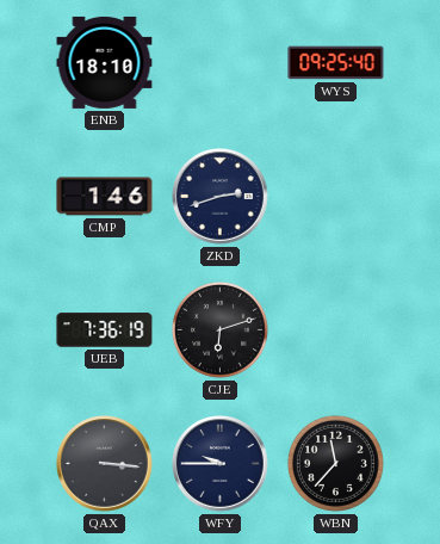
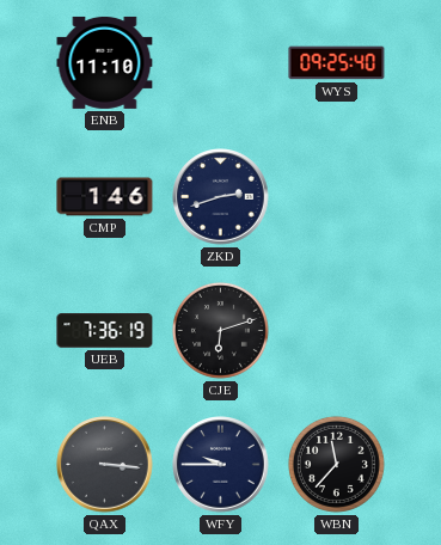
ENB: 18:10 -> 11:10 (105, 62)
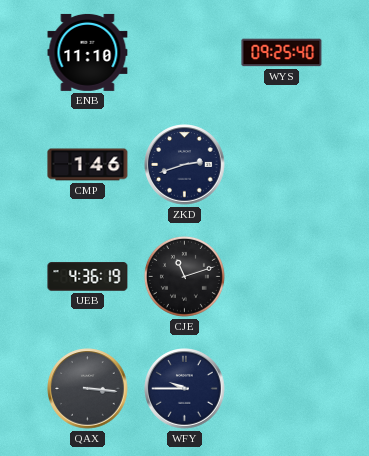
UEB: 7:36 -> 4:36 (88, 277)
CJE: 6:12 -> 11:12 (184, 276)
WBN: 11:37 -> none (336, 464)
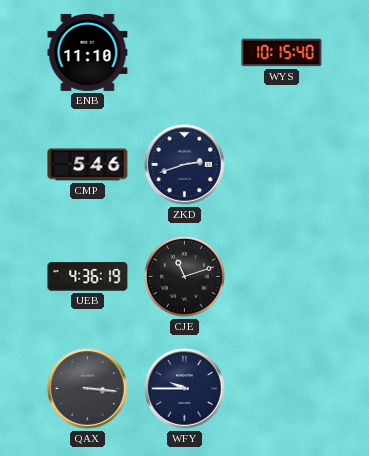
WYS: 09:25 -> 10:15 (282, 53)
CMP: 1:46 -> 5:46 (88, 165)
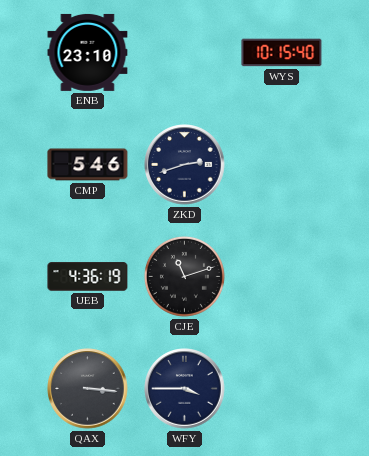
ENB: 11:10 -> 23:10 (88, 52)
WFY: 9:45 -> 3:45 (185, 389)
